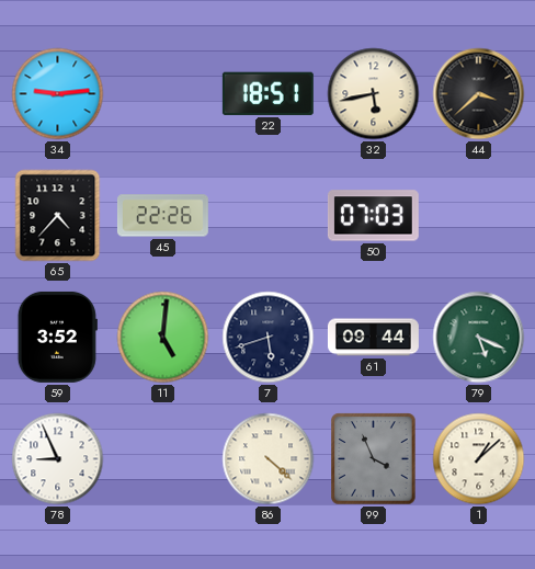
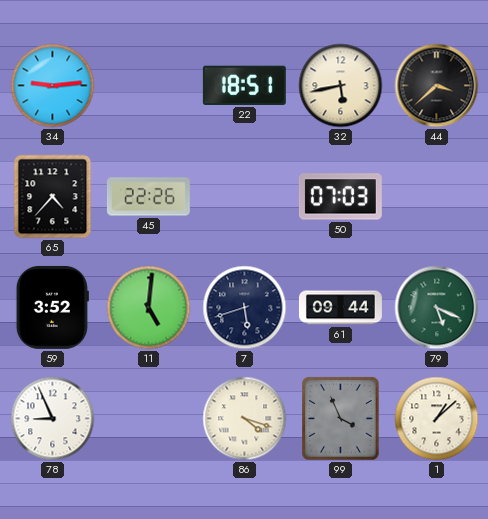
86: 4:22 -> 4:18 (245, 419)
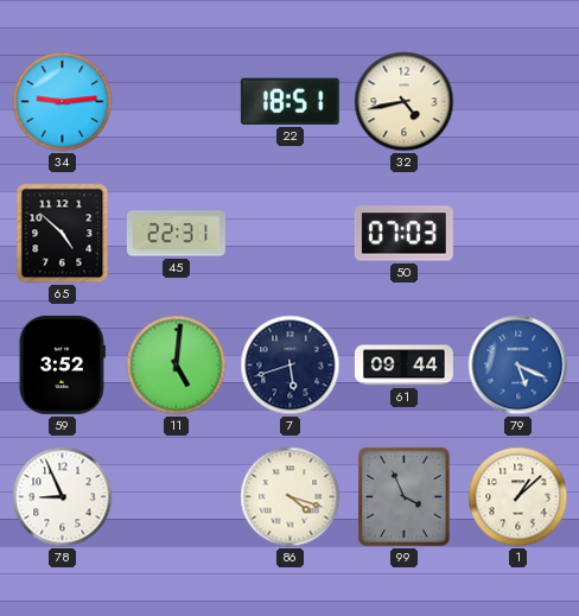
32: 5:43 -> 4:43 (405, 102)
44: 3:38 -> none (437, 86)
65: 4:37 -> 4:52 (63, 234)
45: 22:26 -> 22:31 (176, 234)
79 dial: green -> blue (518, 366)
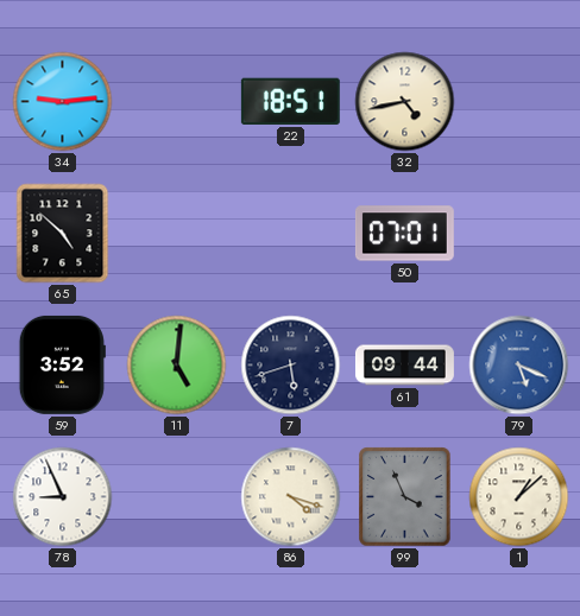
45: 22:31 -> none (176, 234)
50: 07:03 -> 07:01 (404, 234)
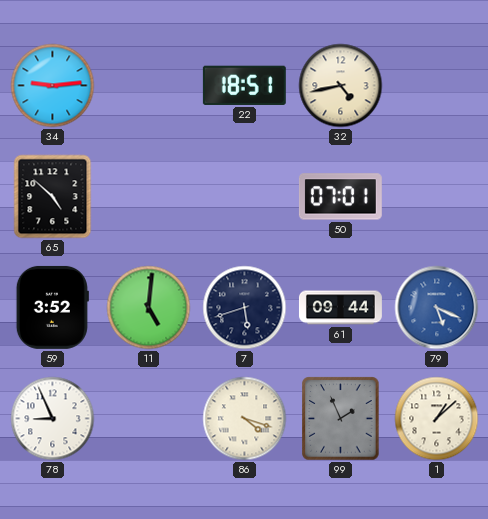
99: 3:56 -> 1:56 (341, 419)
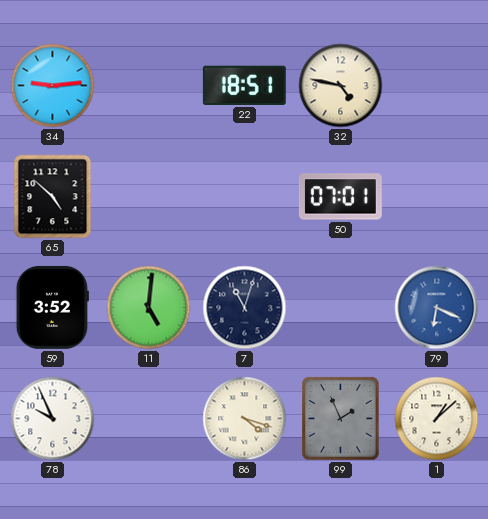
32: 4:43 -> 4:47 (341, 86)
7: 5:42 -> 11:03 (245, 308)
61: 09:44 -> none (340, 308)
79: 5:19 -> 6:19 (437, 308)
78: 8:56 -> 9:56 (53, 419)
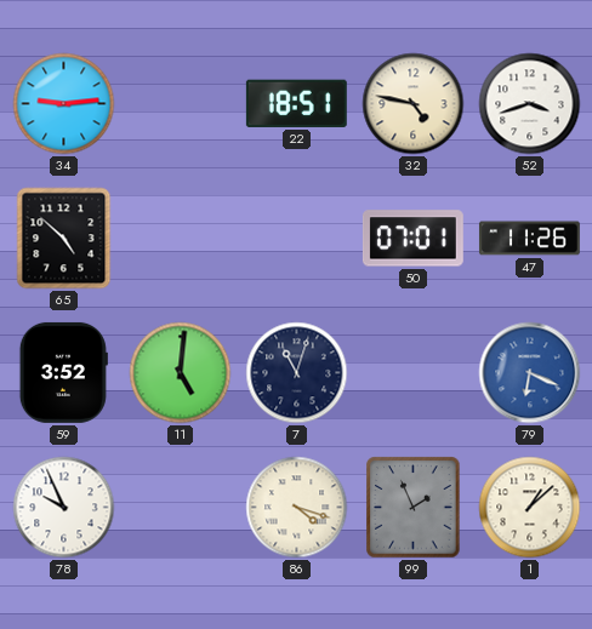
52: none -> 3:42 (530, 104)
47: none -> 11:26 (529, 239)
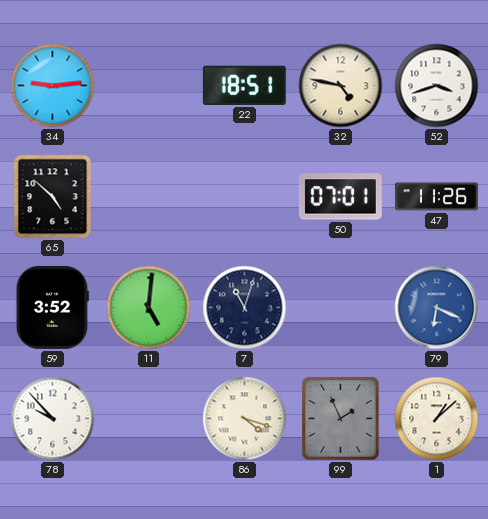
78: 9:56 -> 9:53 (53, 419)
